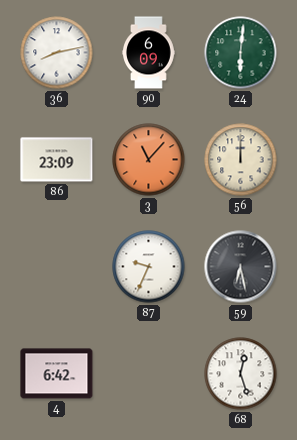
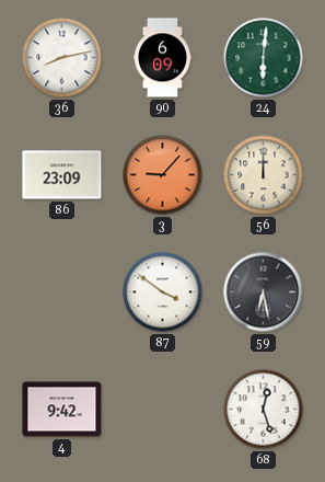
3: 11:07 -> 9:07 (163, 175)
87: 9:34 -> 3:51 (163, 292)
4: 6:42 -> 9:42 (62, 410)
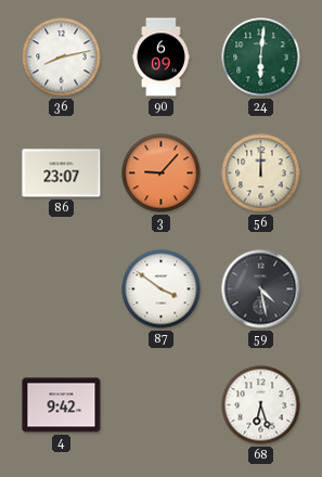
86: 23:09 -> 23:07 (62, 173)
59: 6:28 -> 4:28 (261, 289)
68: 12:27 -> 6:27 (261, 405)
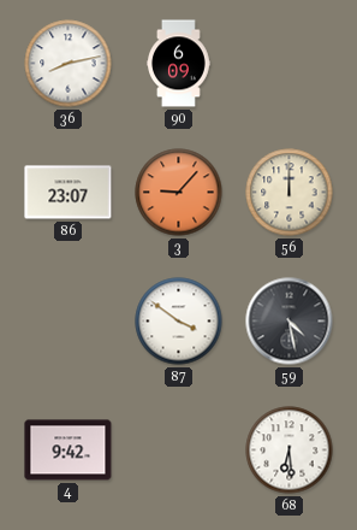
24: 6:01 -> none (261, 57)
68: 6:27 -> 6:29 (290, 450)
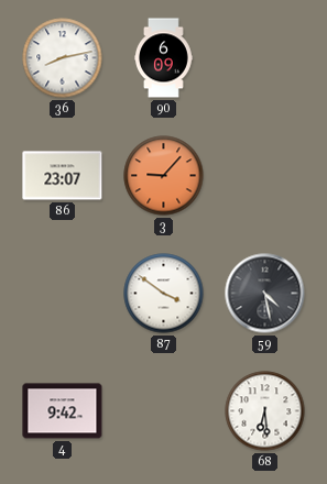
56: 12:00 -> none (290, 193)
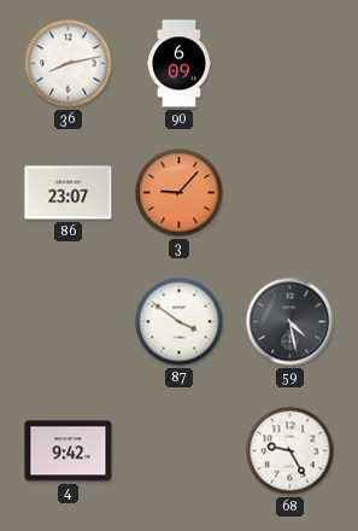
68: 6:29 -> 9:25 (290, 451)
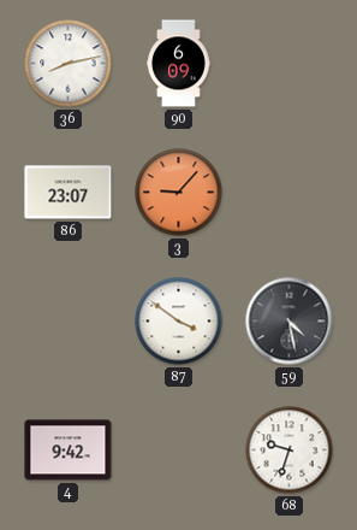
68: 9:25 -> 9:33 (290, 450)
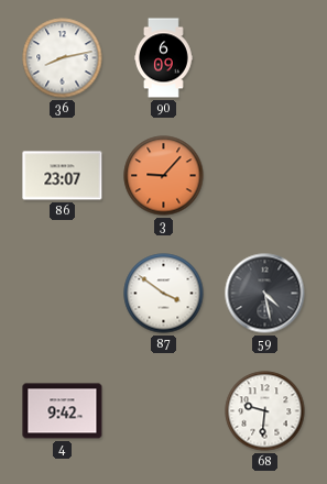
68: 9:33 -> 9:31 (265, 411)
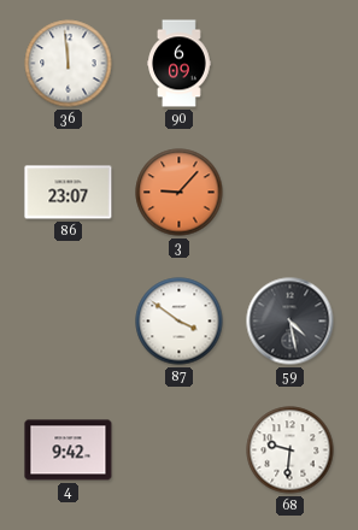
36: 8:13 -> 11:59 (69, 64)
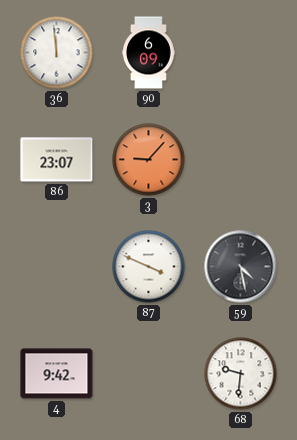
87: 3:51 -> 3:49 (149, 267)
